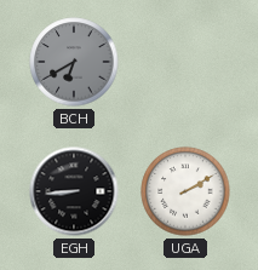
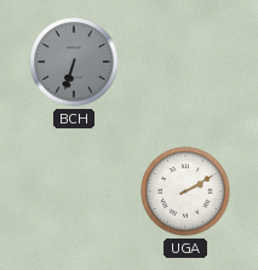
BCH: 6:40 -> 6:33 (74, 62)
EGH: 8:44 -> none (74, 191)
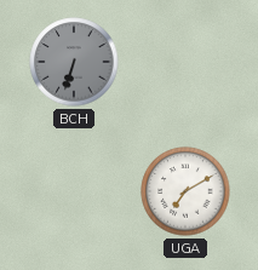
UGA: 2:10 -> 7:10 (185, 191)
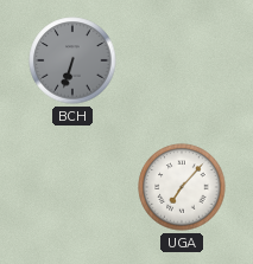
UGA: 7:10 -> 7:07 (182, 187)
